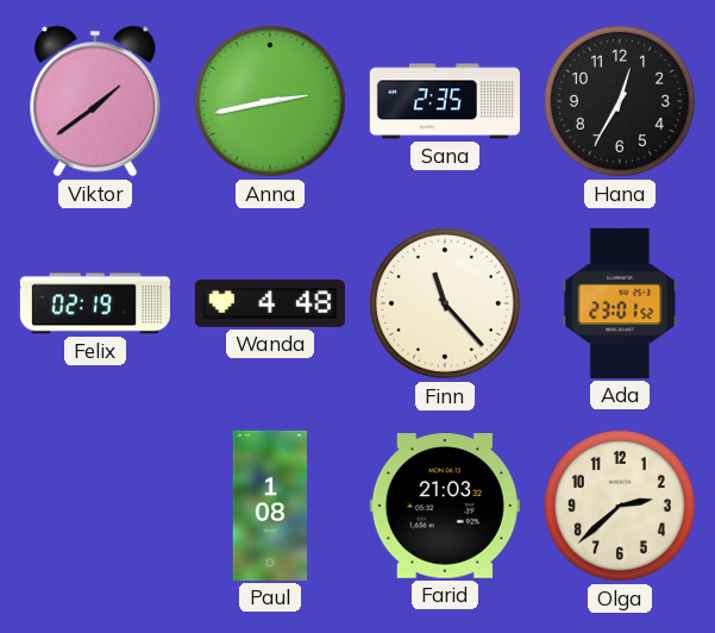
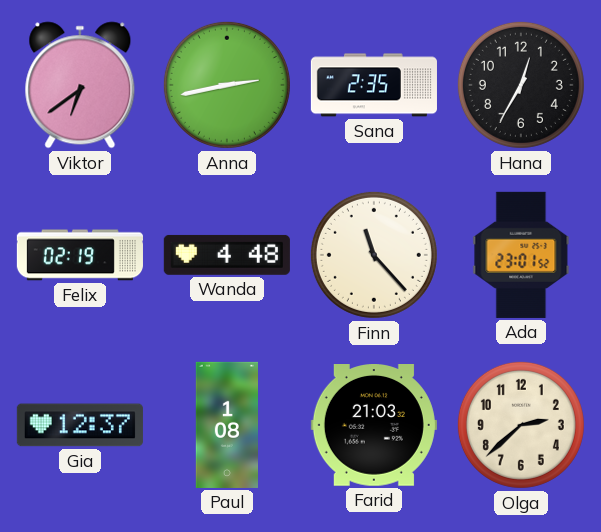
Viktor: 1:39 -> 6:39 (80, 85)
Gia: none -> 12:37 (80, 425)
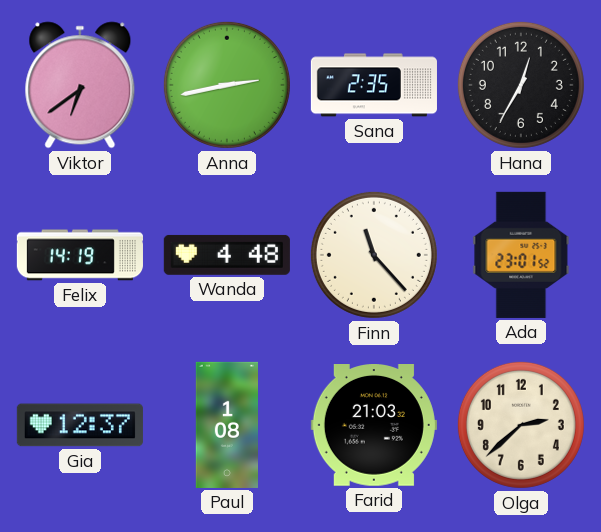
Felix: 02:19 -> 14:19 (80, 255)
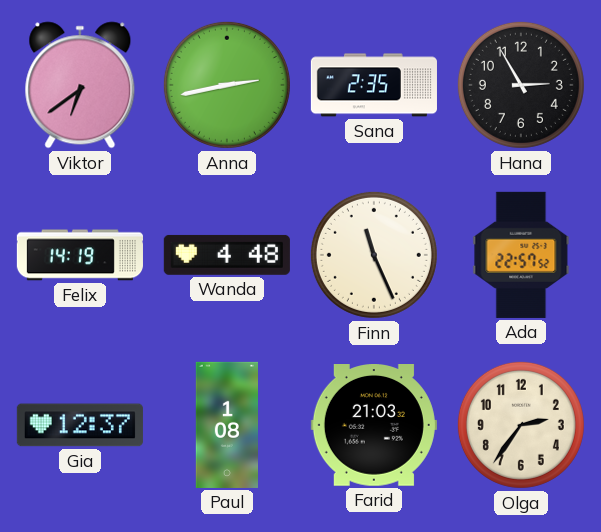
Hana: 12:35 -> 2:55 (521, 85)
Finn: 11:23 -> 11:26 (374, 255)
Ada: 23:01 -> 22:57 (521, 255)
Olga: 2:38 -> 2:36 (521, 425)
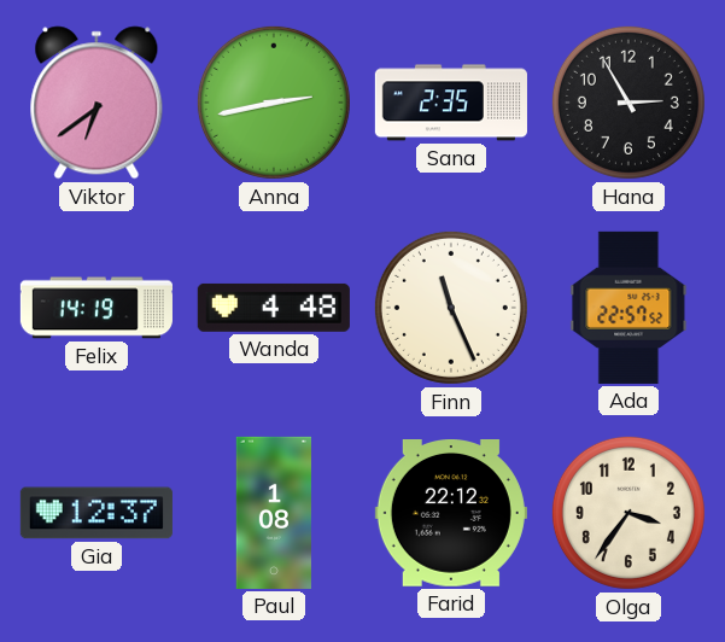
Farid: 21:03 -> 22:12 (451, 514)
Olga: 2:36 -> 3:36 (628, 513)
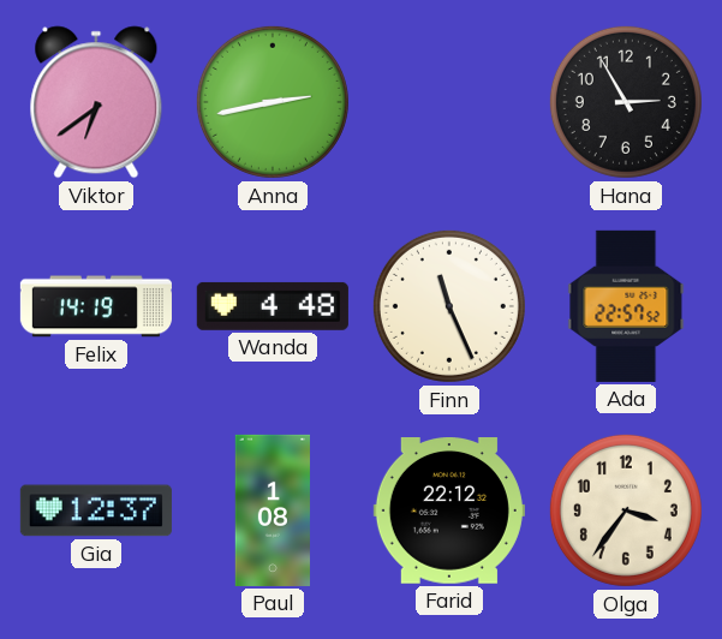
Sana: 2:35 -> none (451, 103)
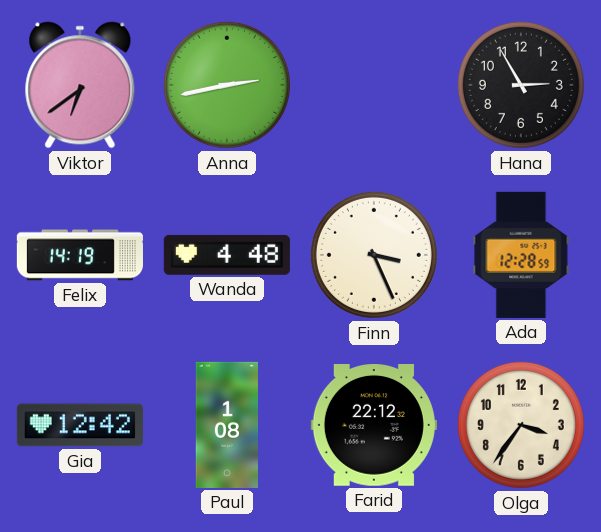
Finn: 11:26 -> 3:26 (374, 255)
Ada: 22:57 -> 12:28 (521, 255)
Gia: 12:37 -> 12:42 (80, 425)
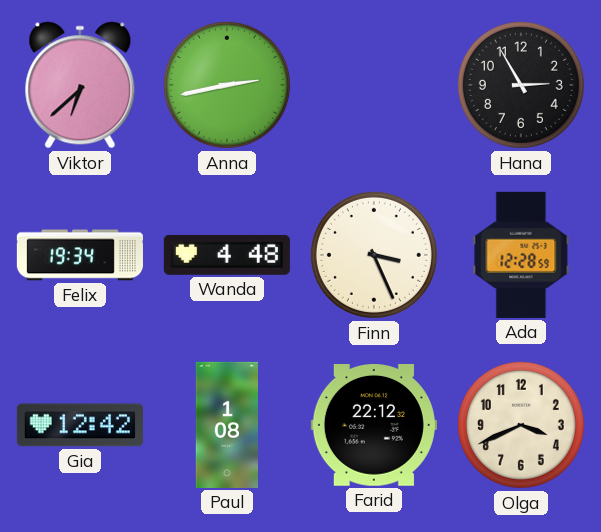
Viktor: 6:39 -> 6:38 (80, 85)
Felix: 14:19 -> 19:34 (80, 255)
Olga: 3:36 -> 3:41 (521, 425)
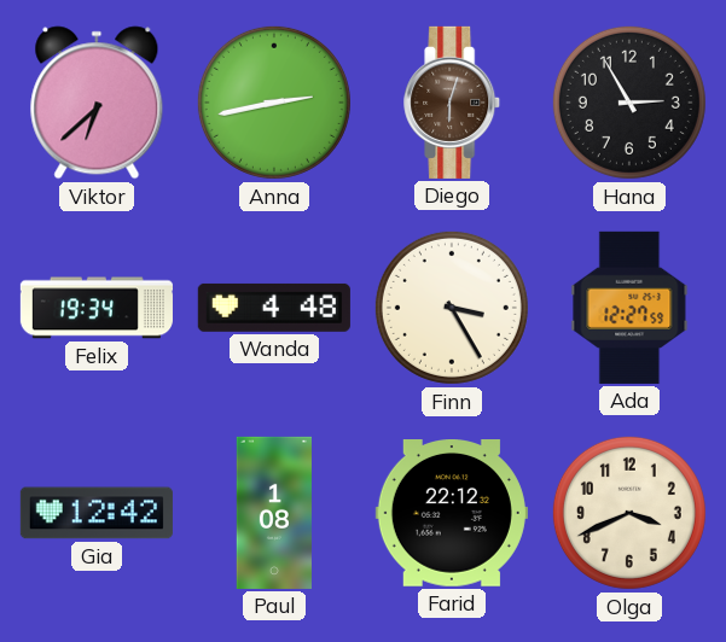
Diego: none -> 6:03 (453, 103)
Finn: 3:26 -> 3:25 (452, 308)
Ada: 12:28 -> 12:27 (629, 308)
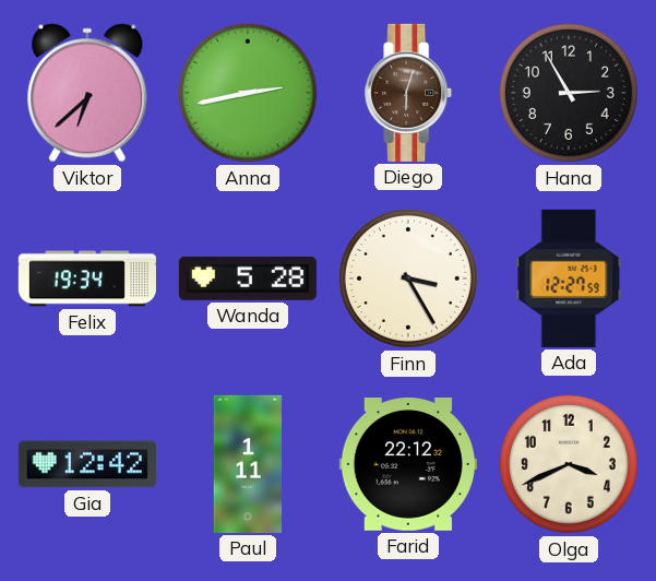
Wanda: 4:48 -> 5:28 (248, 278)
Paul: 1:08 -> 1:11 (248, 464)
